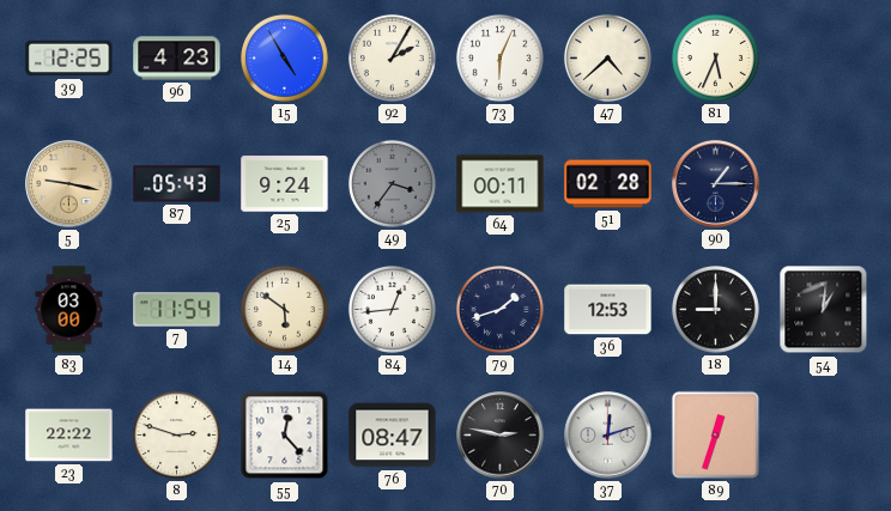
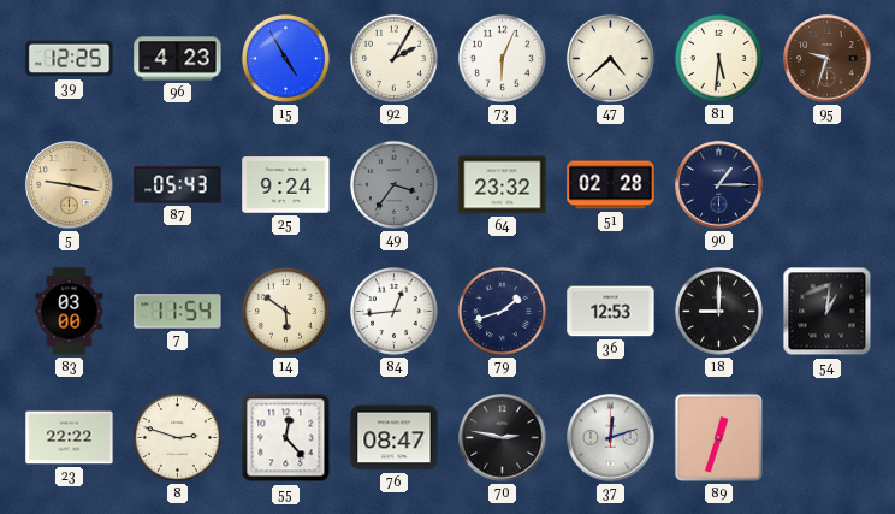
81: 5:34 -> 5:31 (718, 58)
95: none -> 9:33 (828, 59)
64: 00:11 -> 23:32 (503, 185)
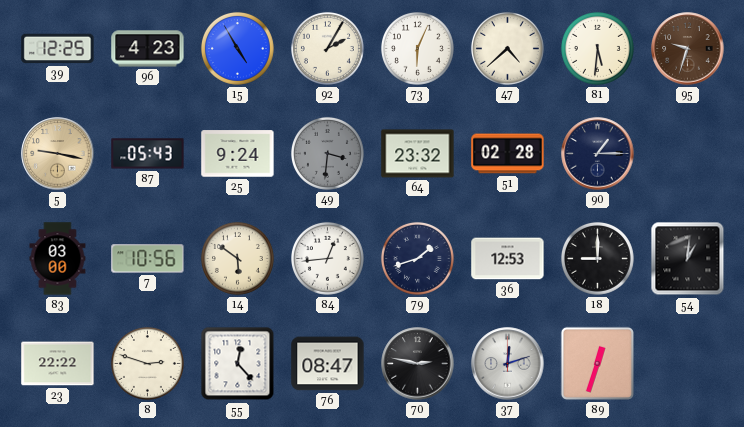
49: 3:36 -> 3:31 (327, 153)
7: 11:54 -> 10:56 (148, 259)
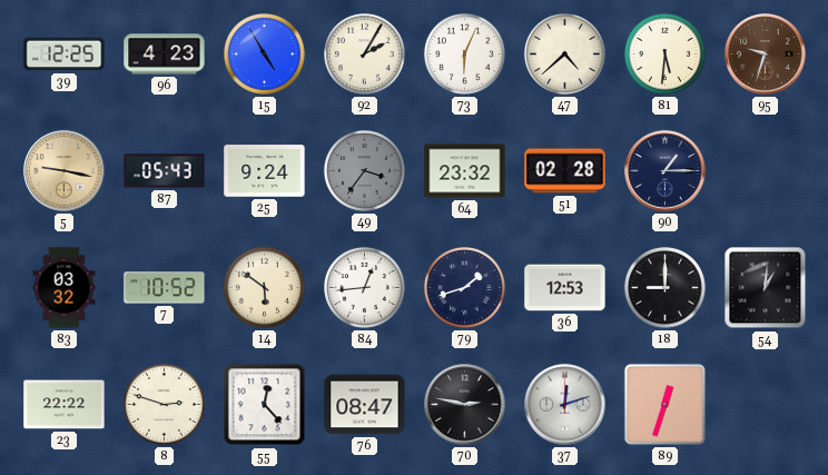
49: 3:31 -> 3:36 (364, 170)
83: 03:00 -> 03:32 (65, 288)
7: 10:56 -> 10:52 (165, 288)
